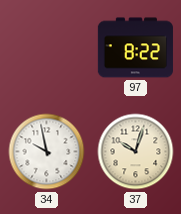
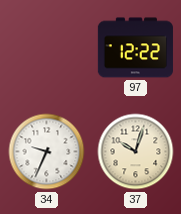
97: 8:22 -> 12:22 (135, 48)
34: 9:58 -> 9:34 (47, 152)
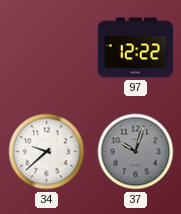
34: 9:34 -> 9:38 (47, 152)
37 dial: cream -> grey (136, 152)
